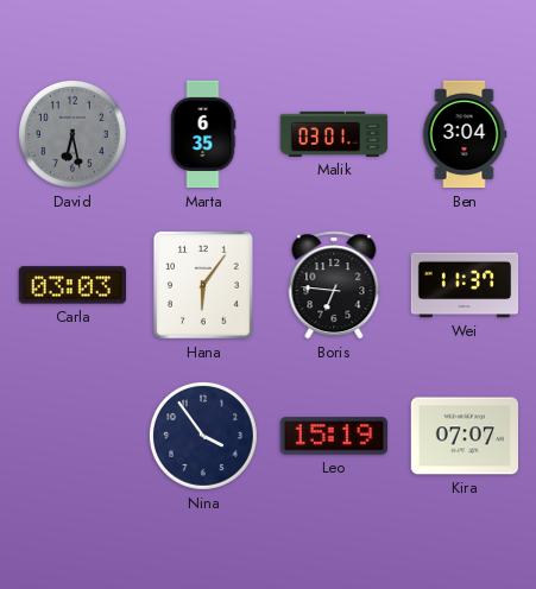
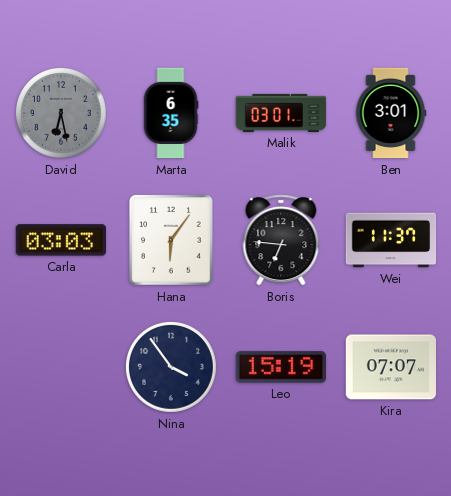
Ben: 3:04 -> 3:01 (391, 113)
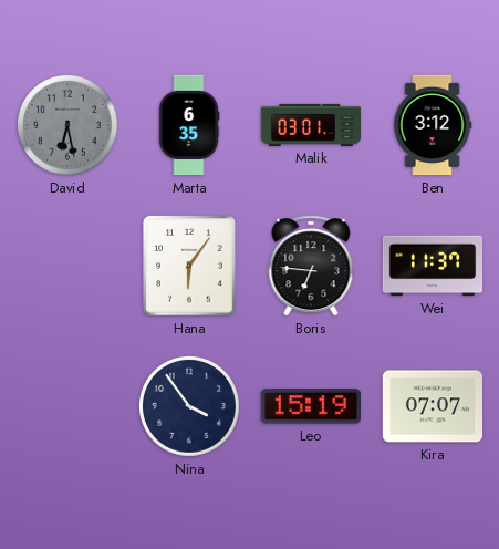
Ben: 3:01 -> 3:12 (433, 125)
Carla: 03:03 -> none (60, 240)
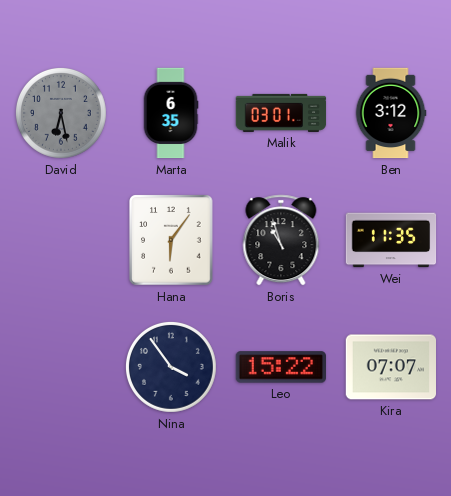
Boris: 6:46 -> 10:57 (281, 240)
Wei: 11:37 -> 11:35 (391, 240)
Leo: 15:19 -> 15:22 (280, 367)
